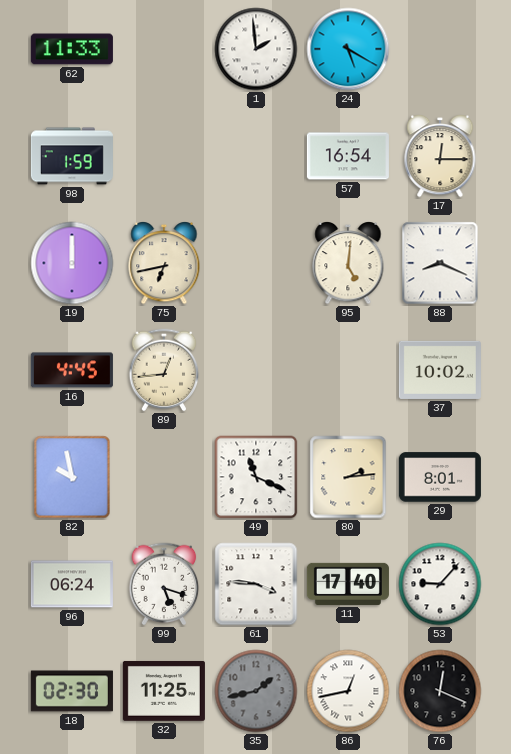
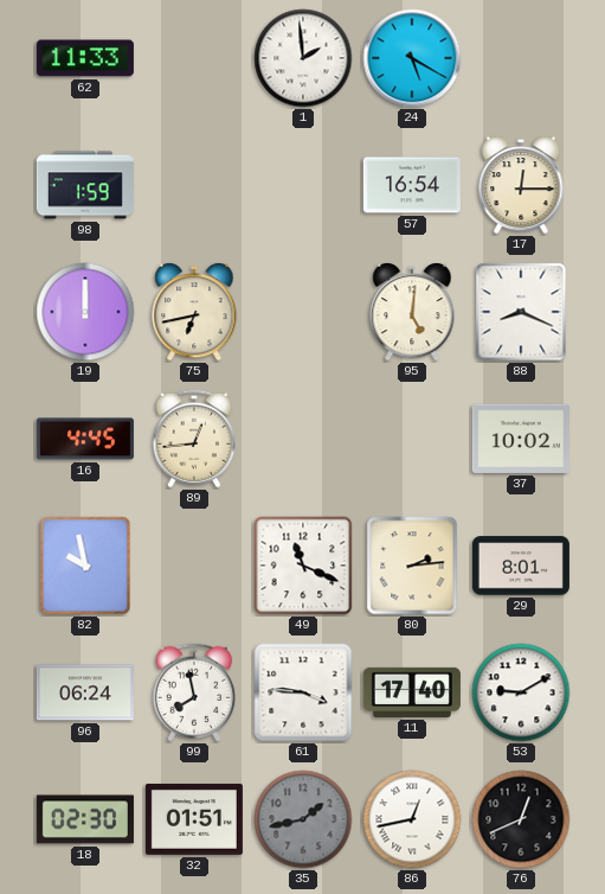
99: 5:18 -> 7:58 (194, 692)
53: 9:07 -> 9:10 (521, 692)
32: 11:25 -> 01:51 (194, 819)
76: 12:19 -> 12:41 (521, 819)
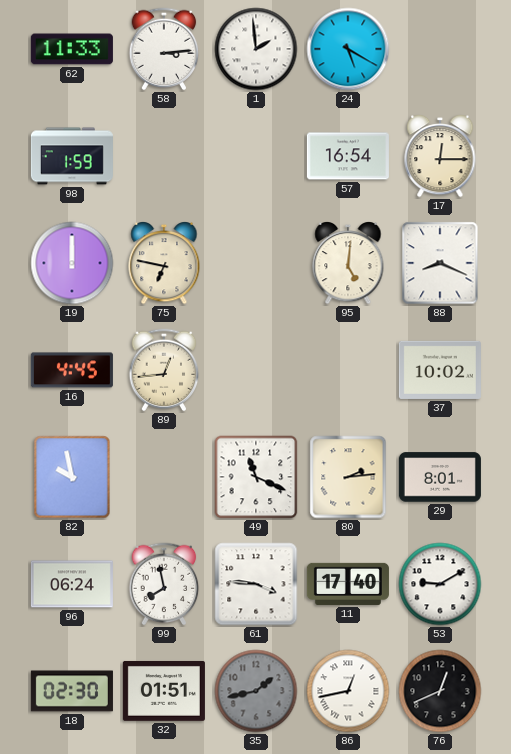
58: none -> 3:14 (164, 49)
75: 6:43 -> 6:47 (164, 264)
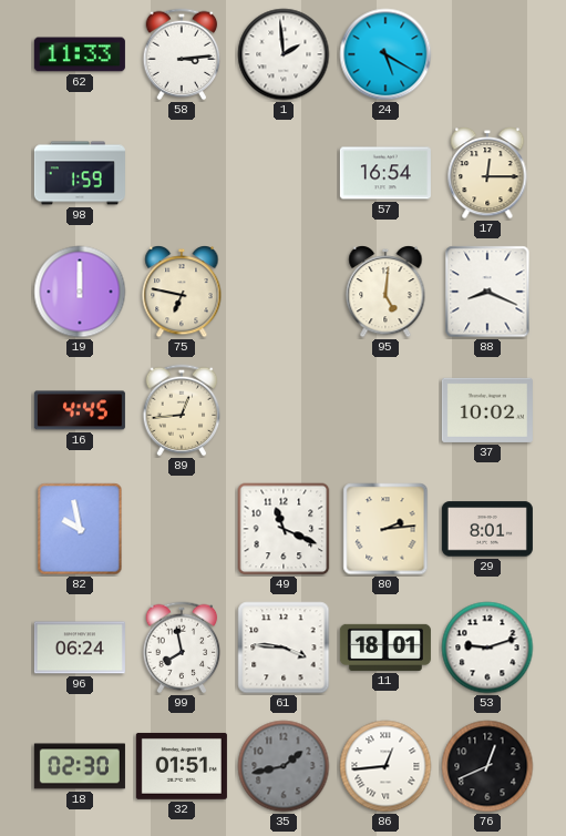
11: 17:40 -> 18:01 (385, 648)
53: 9:10 -> 9:12 (487, 648)
86: 12:43 -> 12:44 (385, 766)
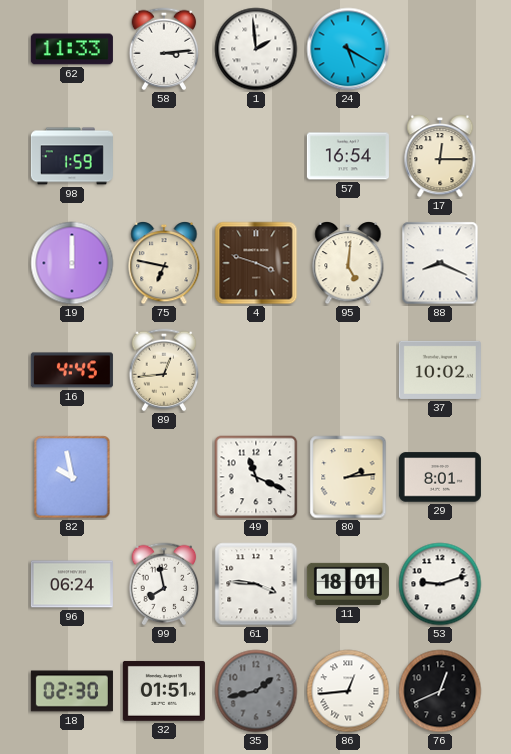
4: none -> 3:48 (256, 263)
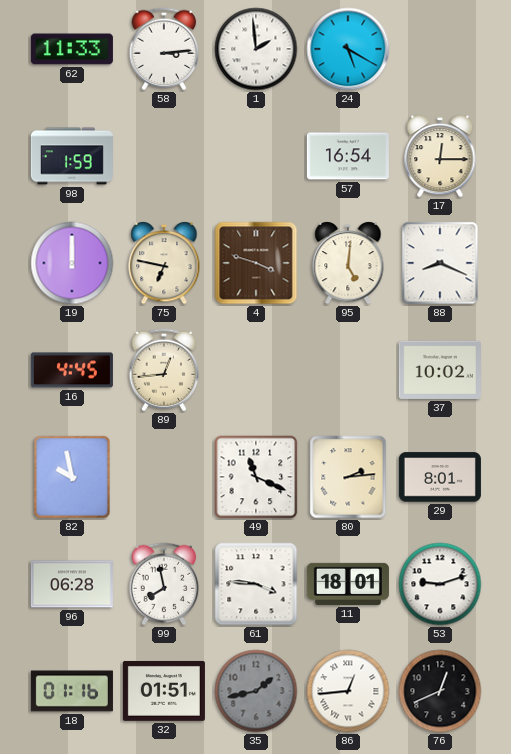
96: 06:24 -> 06:28 (72, 584)
18: 02:30 -> 01:16 (72, 691)
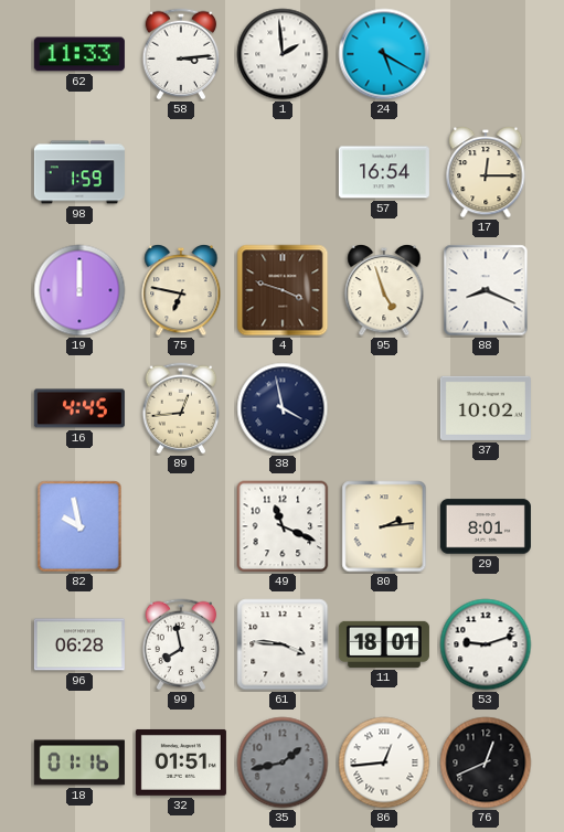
95: 5:01 -> 4:57 (384, 291)
38: none -> 3:58 (283, 408)
